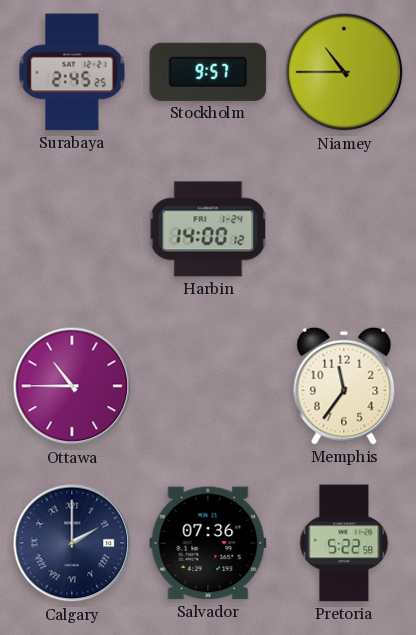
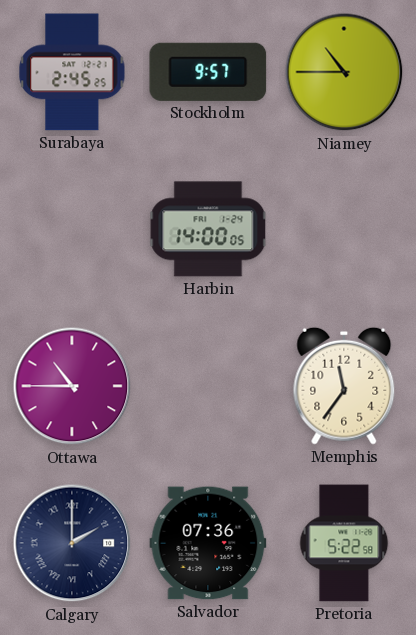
Harbin: 14:00:12 -> 14:00:05 (208, 229)
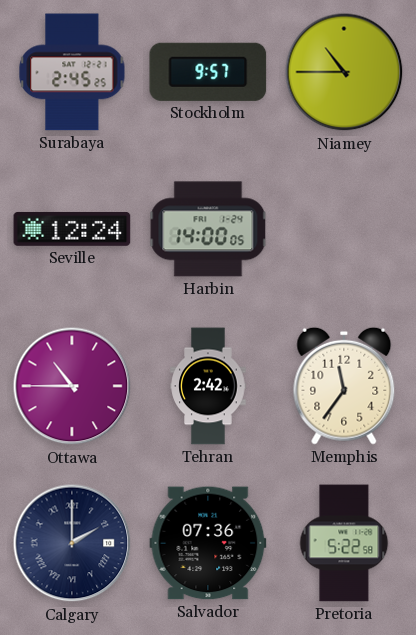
Seville: none -> 12:24 (72, 229)
Tehran: none -> 2:42 (208, 386)
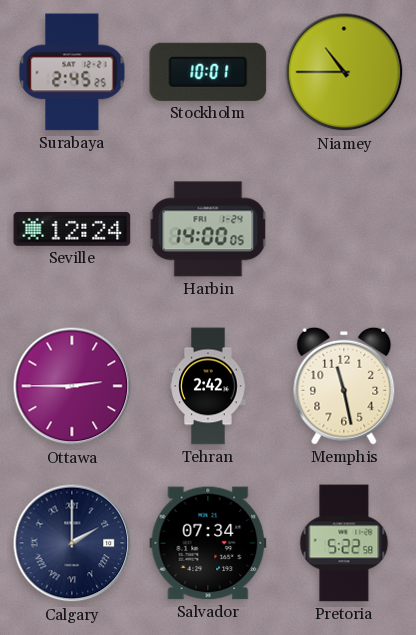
Stockholm: 9:57 -> 10:01 (208, 72)
Ottawa: 10:45 -> 2:45 (72, 386)
Memphis: 11:36 -> 11:28 (344, 386)
Salvador: 07:36 -> 07:34 (208, 543)
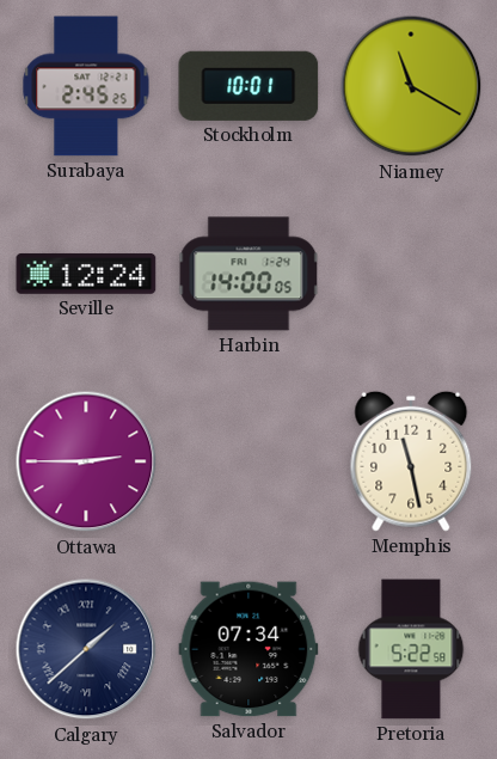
Niamey: 10:45 -> 11:20 (411, 86)
Tehran: 2:42 -> none (208, 386)
Calgary: 2:00 -> 1:38 (86, 649)
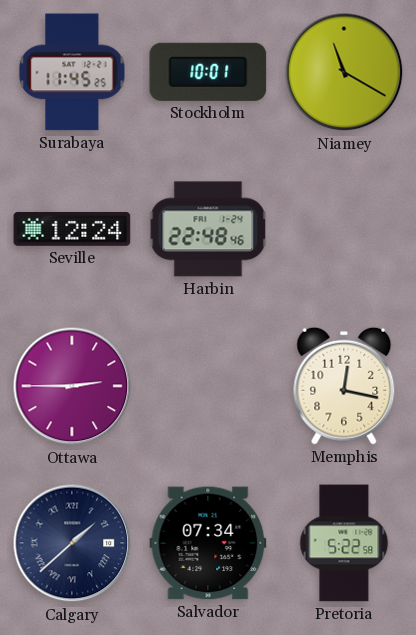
Surabaya: 2:45 -> 11:45 (72, 72)
Harbin: 14:00 -> 22:48 (208, 229)
Memphis: 11:28 -> 12:17 (344, 386)
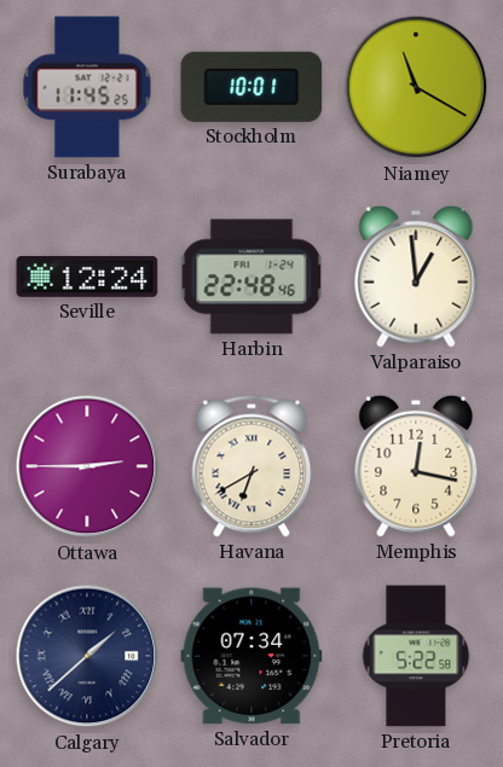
Valparaiso: none -> 12:59 (416, 277)
Havana: none -> 6:40 (251, 466)
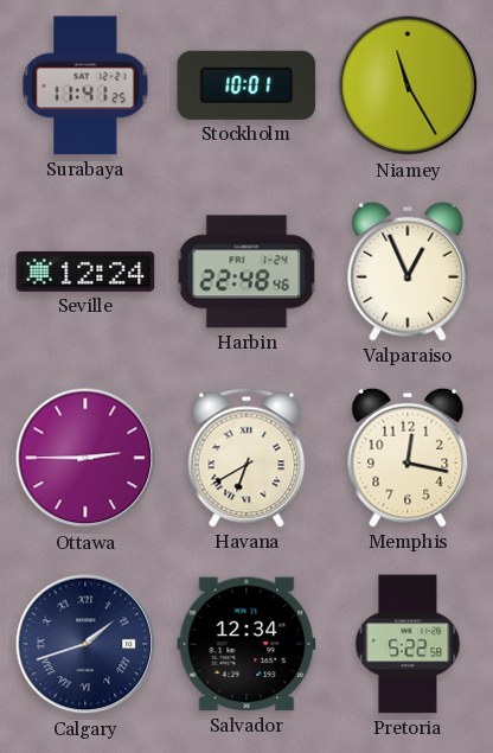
Surabaya: 11:45 -> 11:41 (85, 85)
Niamey: 11:20 -> 11:25 (408, 85)
Valparaiso: 12:59 -> 12:56 (408, 272)
Calgary: 1:38 -> 1:42 (85, 644)
Salvador: 07:34 -> 12:34 (246, 644)
